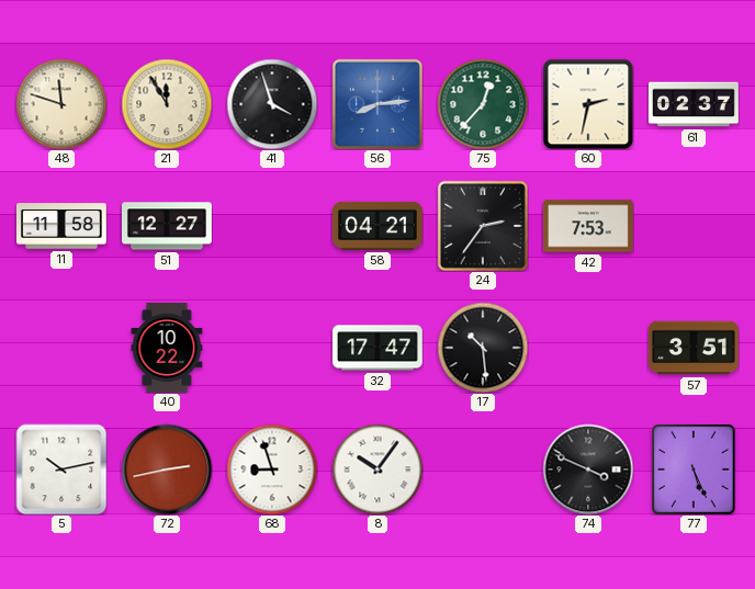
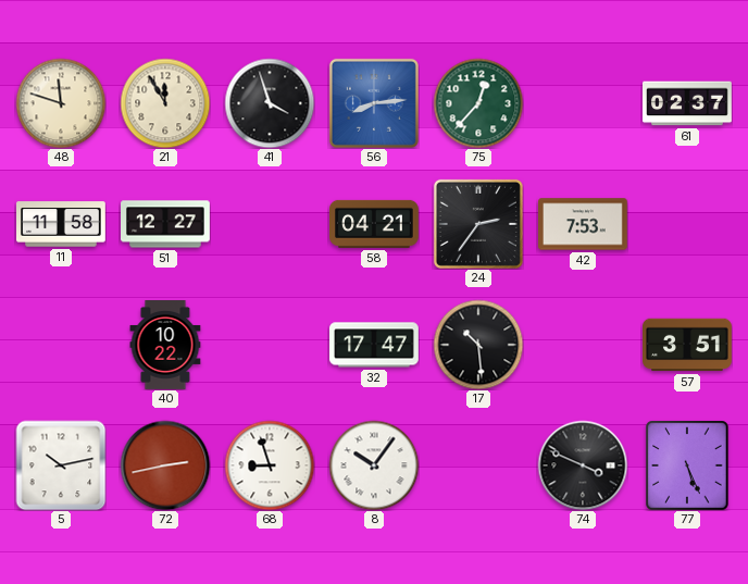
60: 2:32 -> none (588, 104)
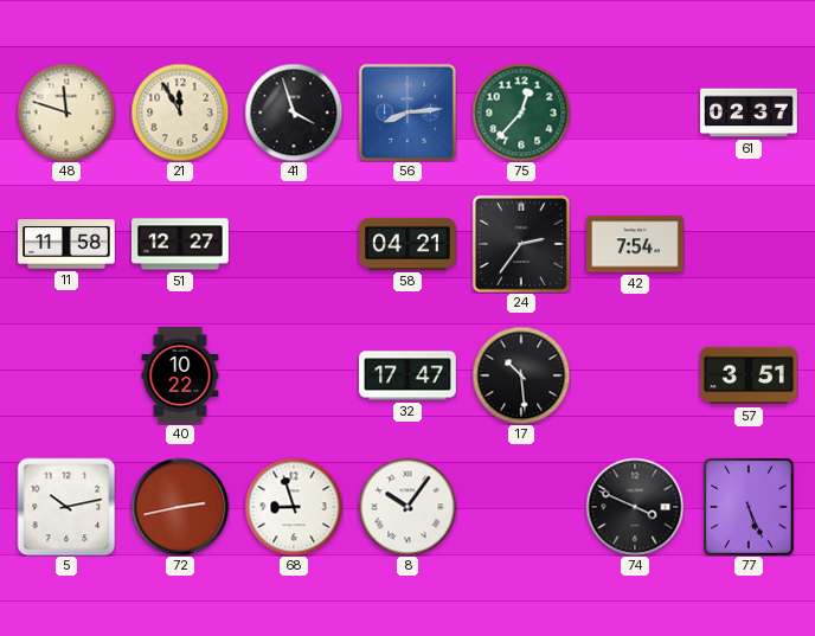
42: 7:53 -> 7:54 (636, 244)
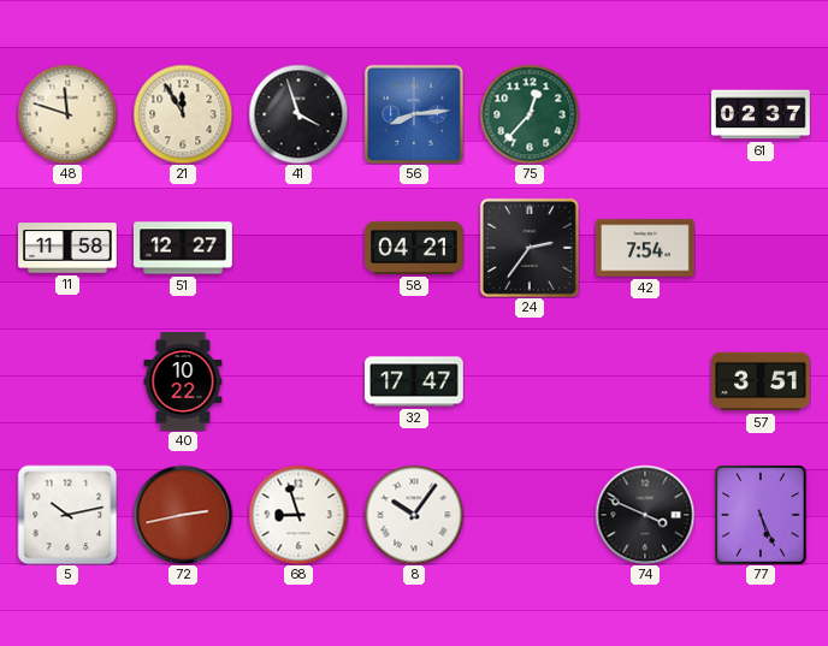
17: 10:29 -> none (521, 375)
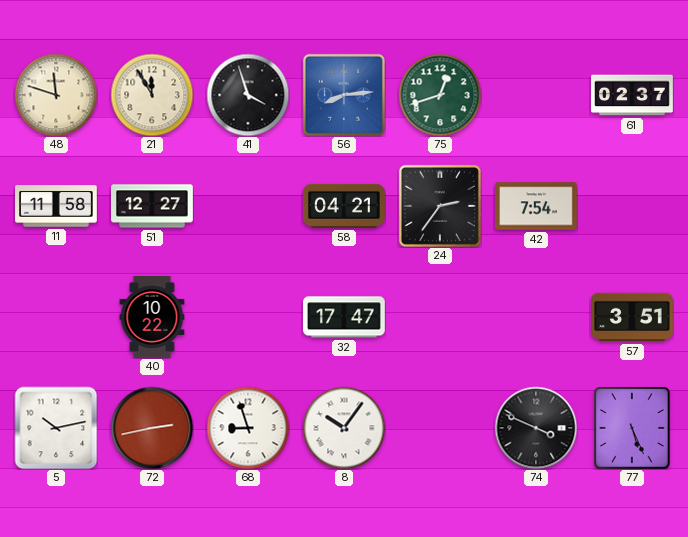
75: 12:37 -> 12:42 (440, 95)
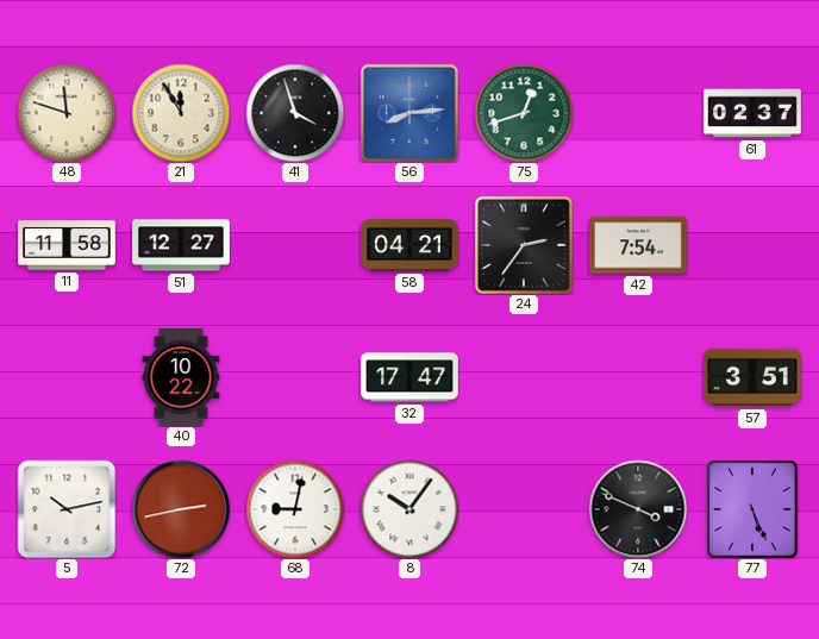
68: 8:57 -> 9:02 (295, 509)
